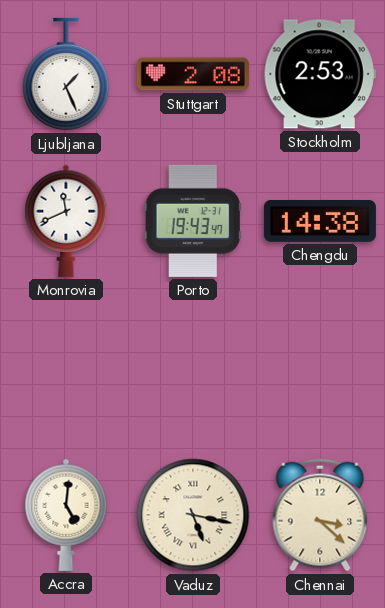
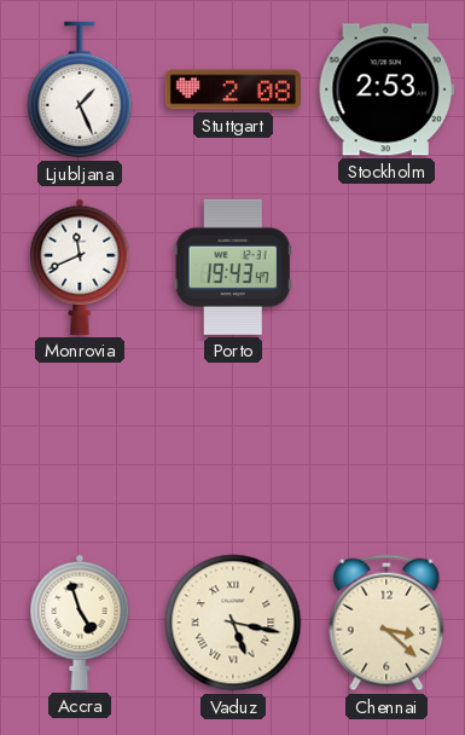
Chengdu: 14:38 -> none (320, 221)
Accra: 5:01 -> 4:57 (80, 623)
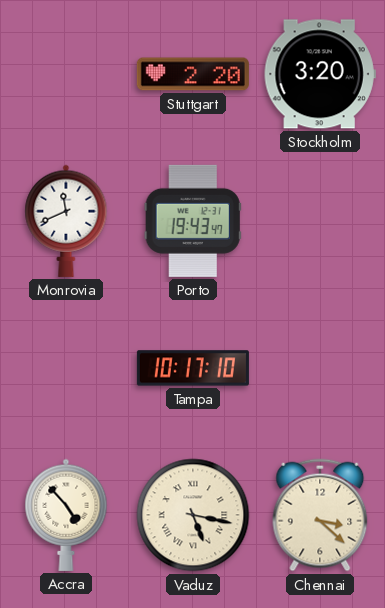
Ljubljana: 1:26 -> none (80, 89)
Stuttgart: 2:08 -> 2:20 (193, 74)
Stockholm: 2:53 -> 3:20 (320, 74)
Tampa: none -> 10:17 (193, 368)
Accra: 4:57 -> 4:53 (66, 515)
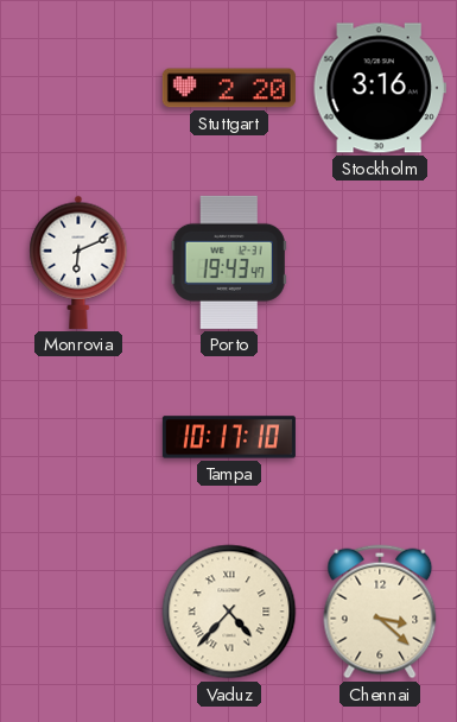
Stockholm: 3:20 -> 3:16 (380, 88)
Monrovia: 11:41 -> 6:11 (78, 262)
Accra: 4:53 -> none (66, 515)
Vaduz: 5:17 -> 4:37 (229, 612)
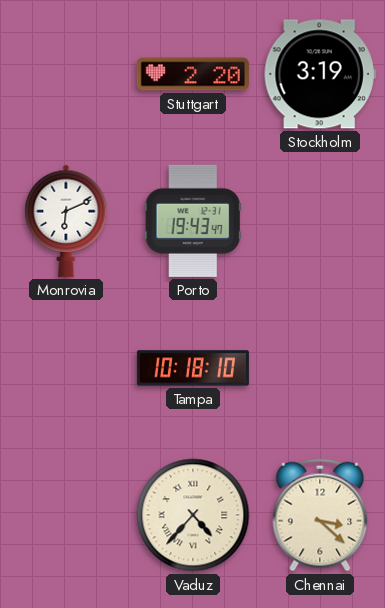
Stockholm: 3:16 -> 3:19 (320, 74)
Tampa: 10:17 -> 10:18 (193, 368)
